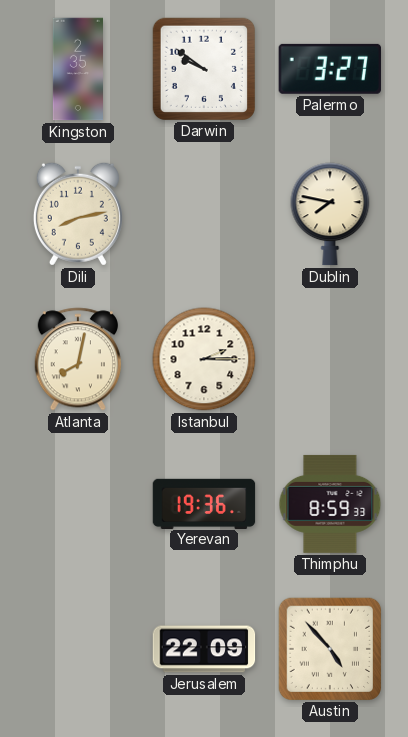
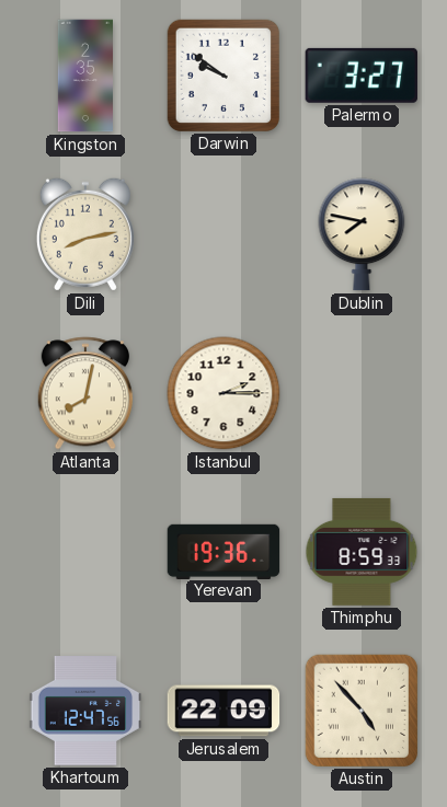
Khartoum: none -> 12:47 (85, 712)
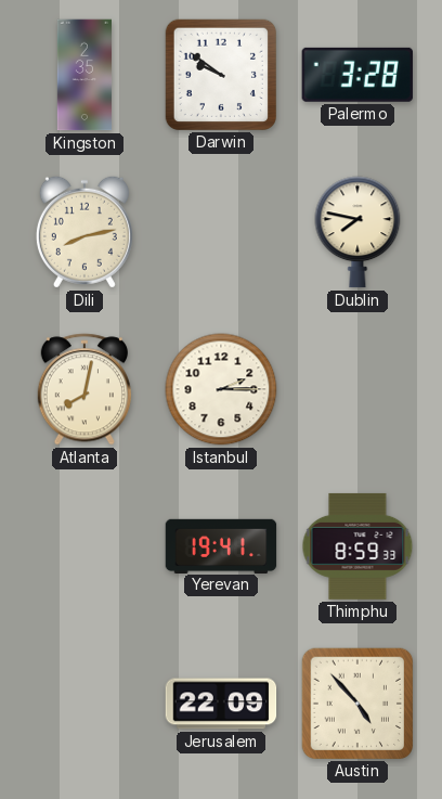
Palermo: 3:27 -> 3:28 (356, 75)
Yerevan: 19:36 -> 19:41 (221, 545)
Khartoum: 12:47 -> none (85, 712)
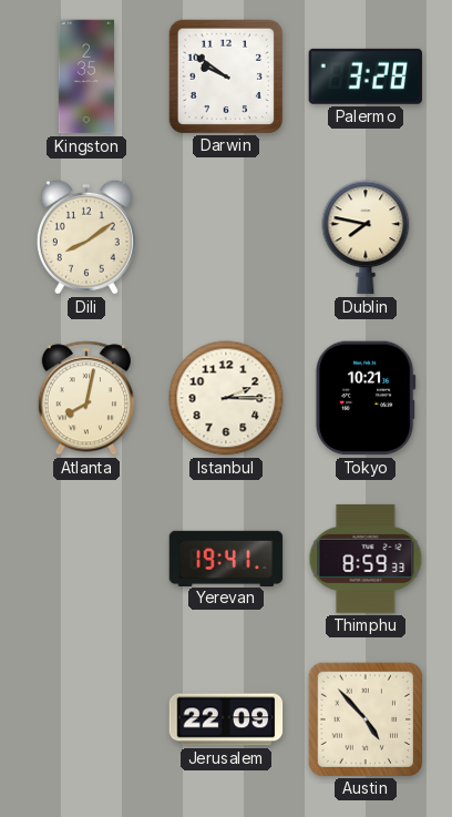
Dili: 8:13 -> 8:09 (86, 237)
Tokyo: none -> 10:21 (366, 398)
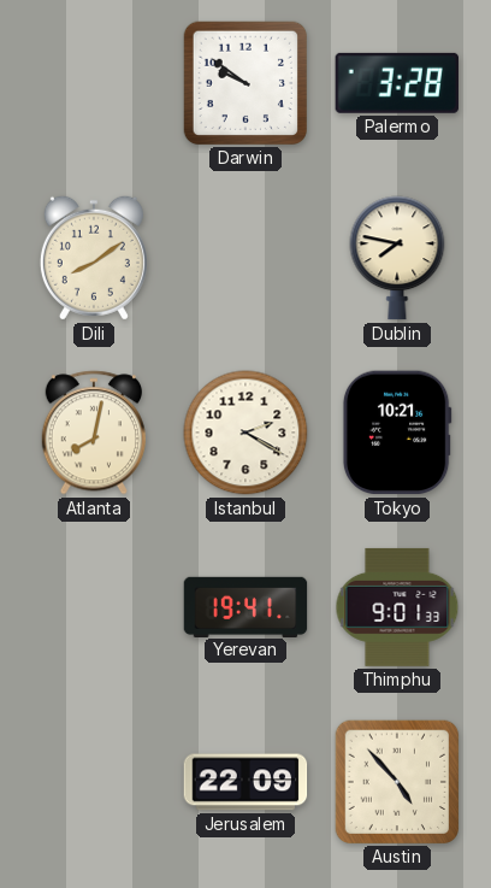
Kingston: 2:35 -> none (85, 76)
Istanbul: 2:15 -> 2:20 (245, 433)
Thimphu: 8:59 -> 9:01 (397, 607)
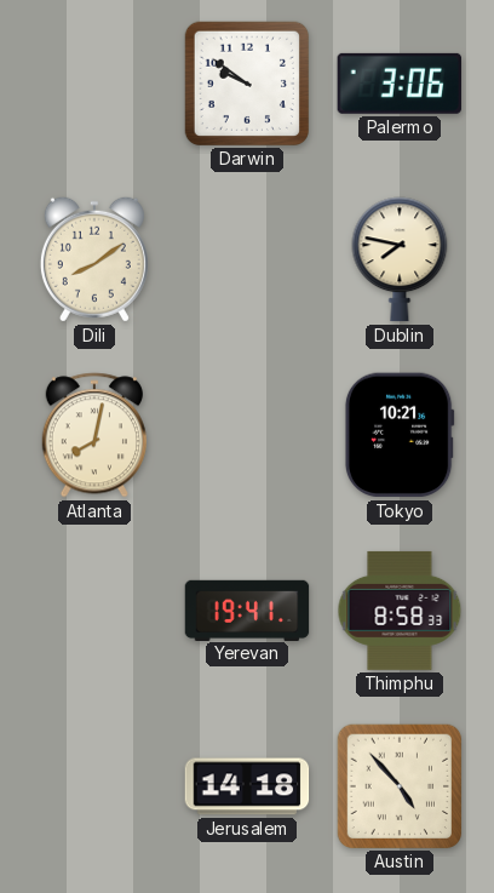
Palermo: 3:28 -> 3:06 (398, 84)
Istanbul: 2:20 -> none (245, 433)
Thimphu: 9:01 -> 8:58 (400, 611)
Jerusalem: 22:09 -> 14:18 (247, 786)
